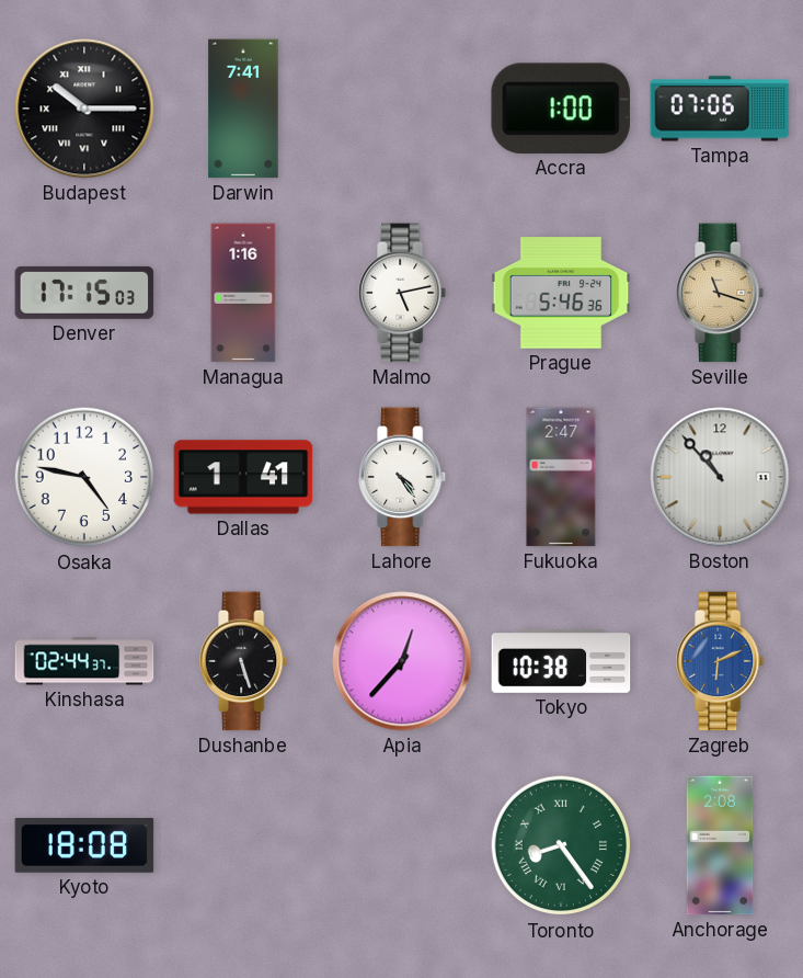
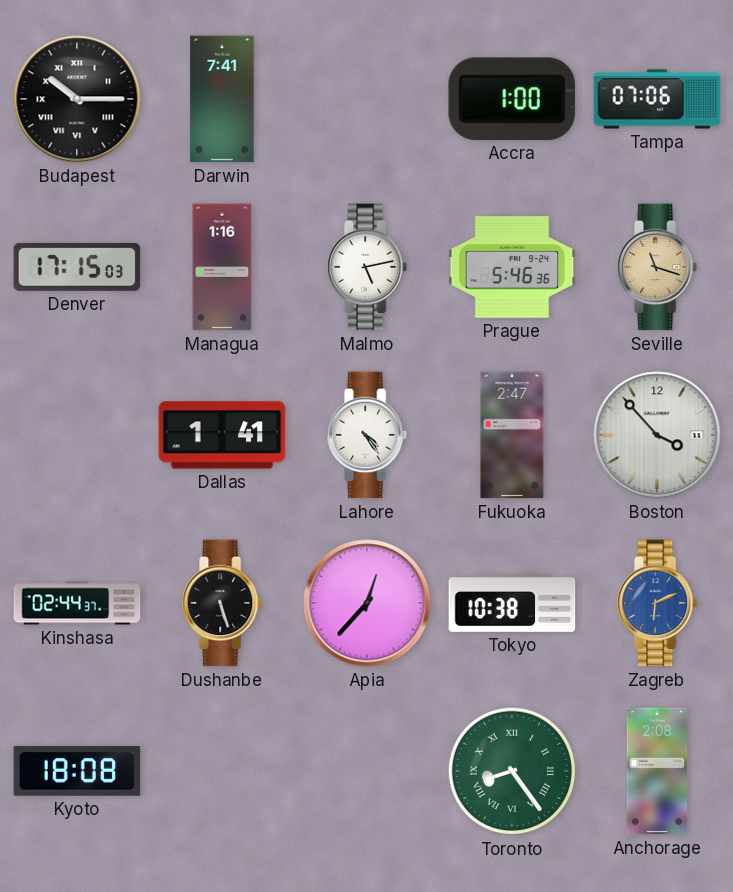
Osaka: 4:47 -> none (84, 477)
Boston: 10:53 -> 3:53 (657, 435)
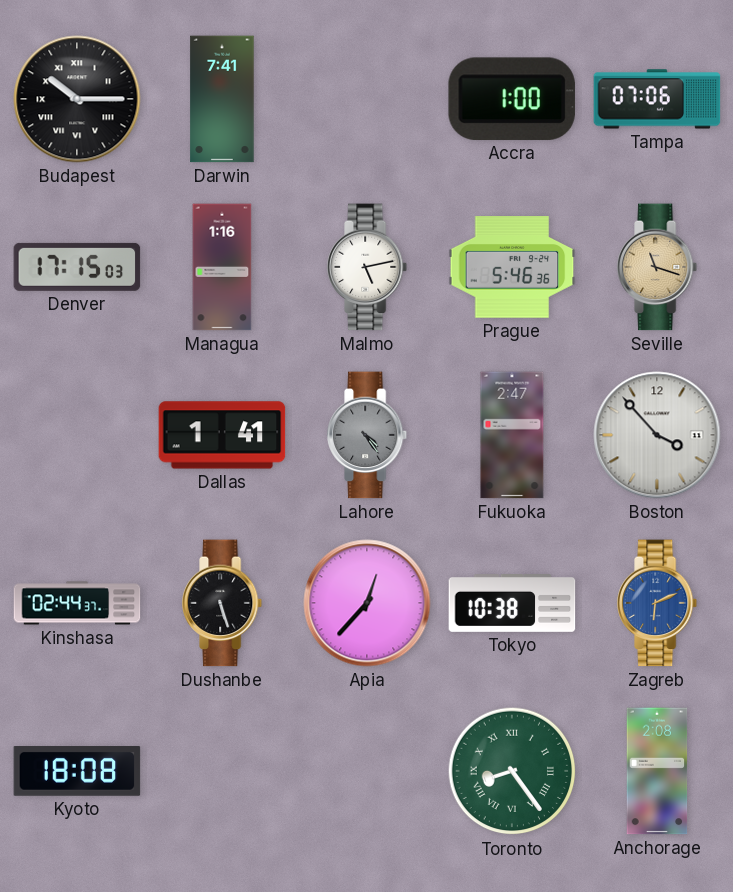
Lahore dial: white -> grey (368, 435)
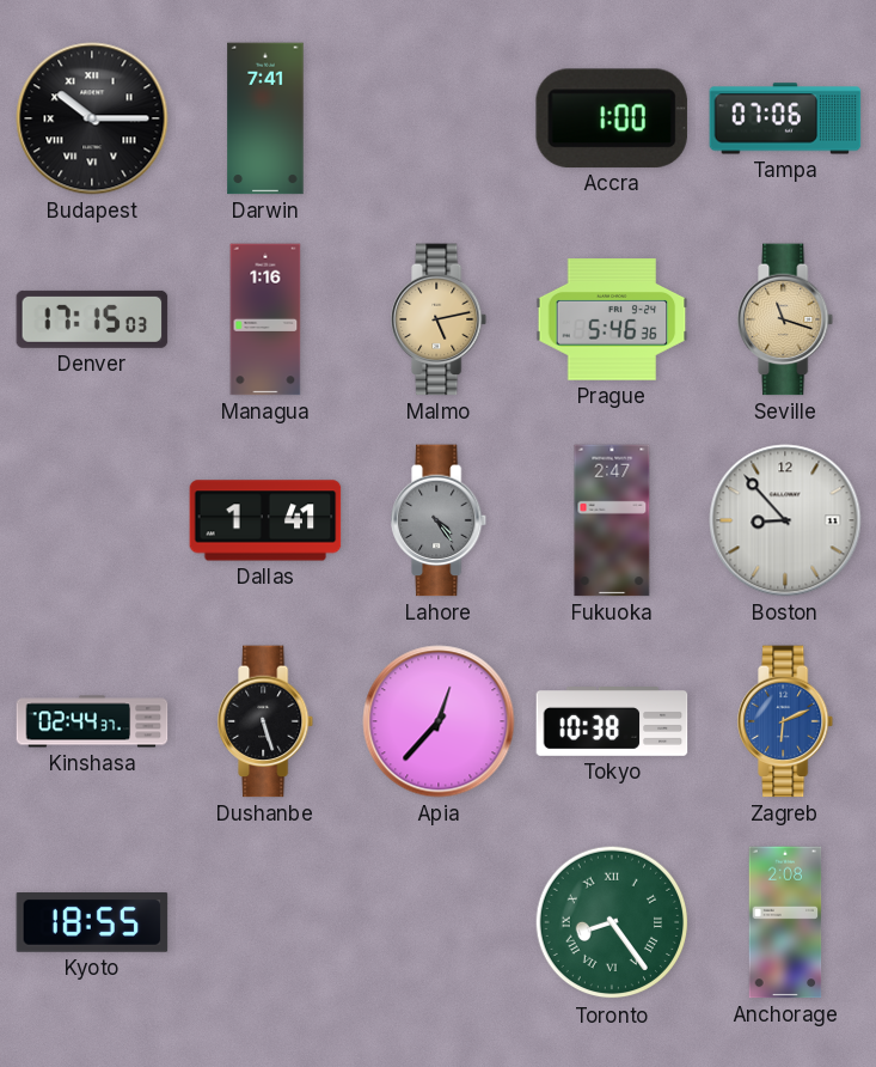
Malmo dial: white -> champagne (440, 319)
Boston: 3:53 -> 8:53 (785, 520)
Kyoto: 18:08 -> 18:55 (92, 923)
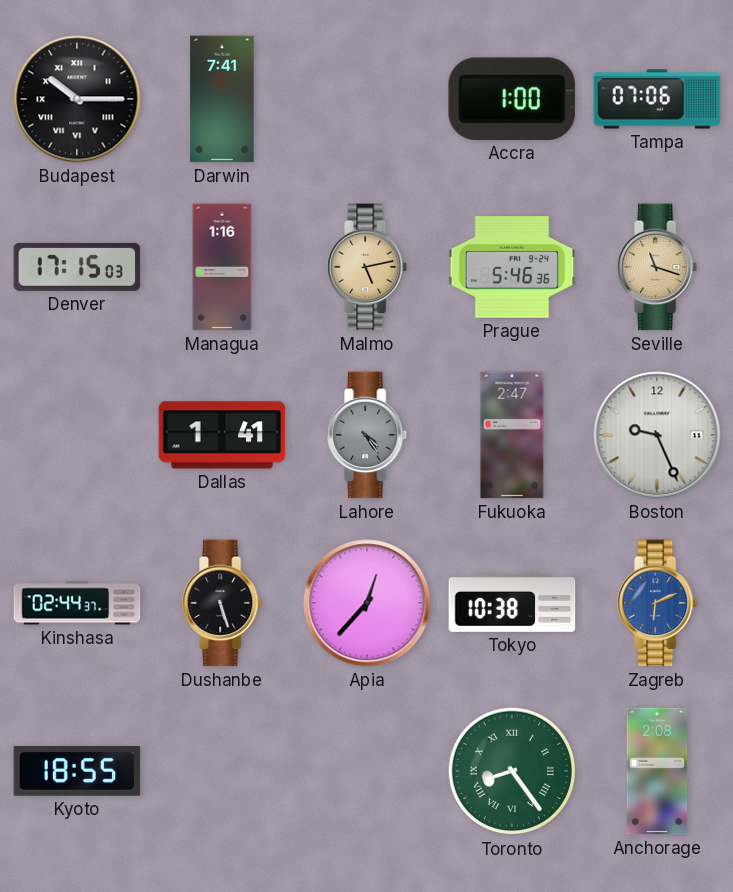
Boston: 8:53 -> 9:26 (657, 435)
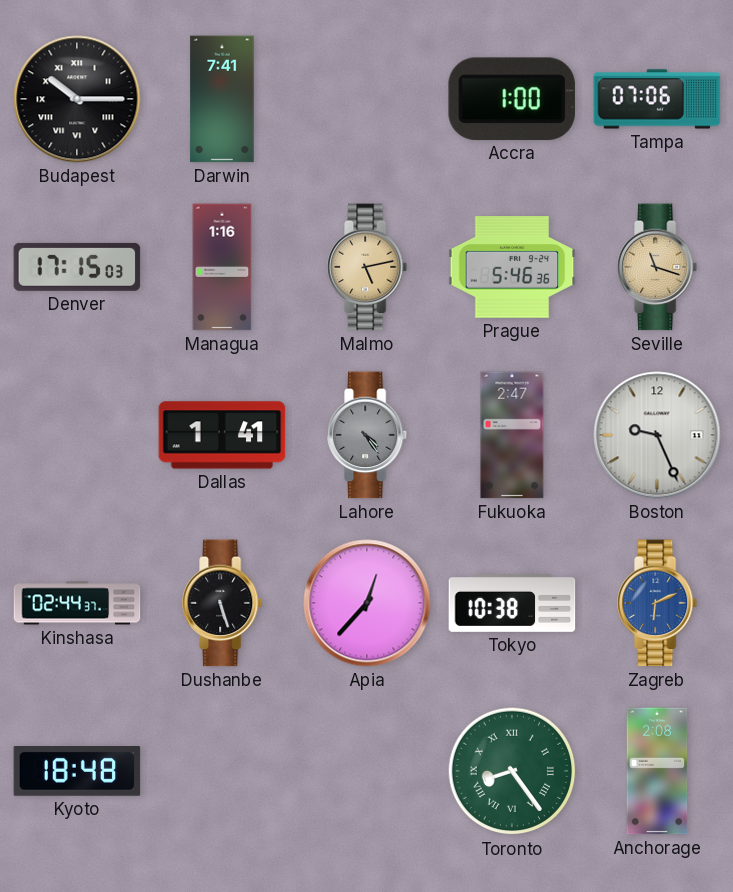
Kyoto: 18:55 -> 18:48 (77, 772)
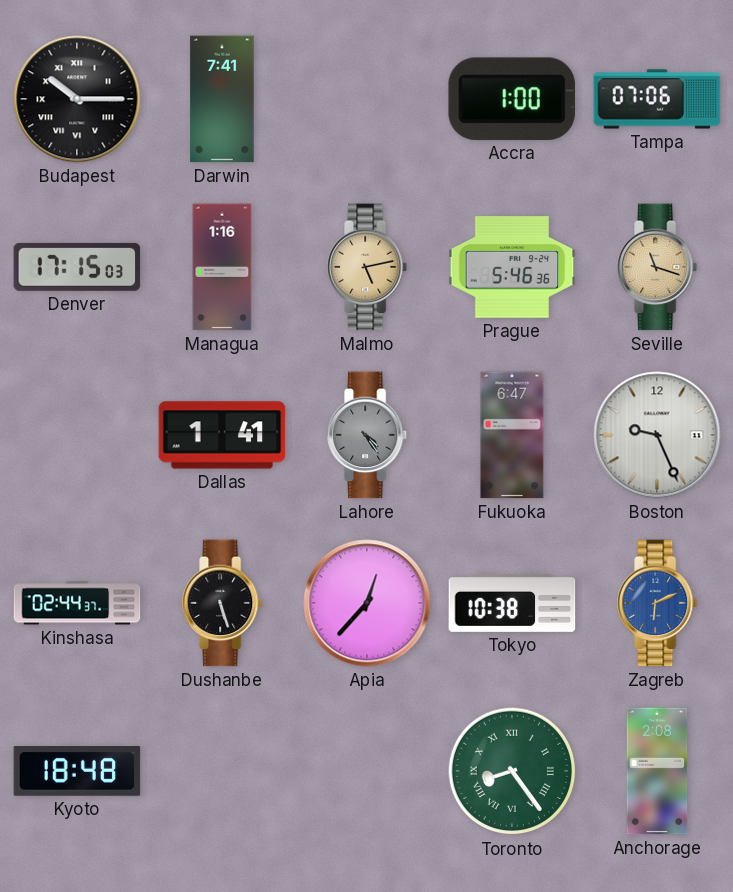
Fukuoka: 2:47 -> 6:47 (512, 435)
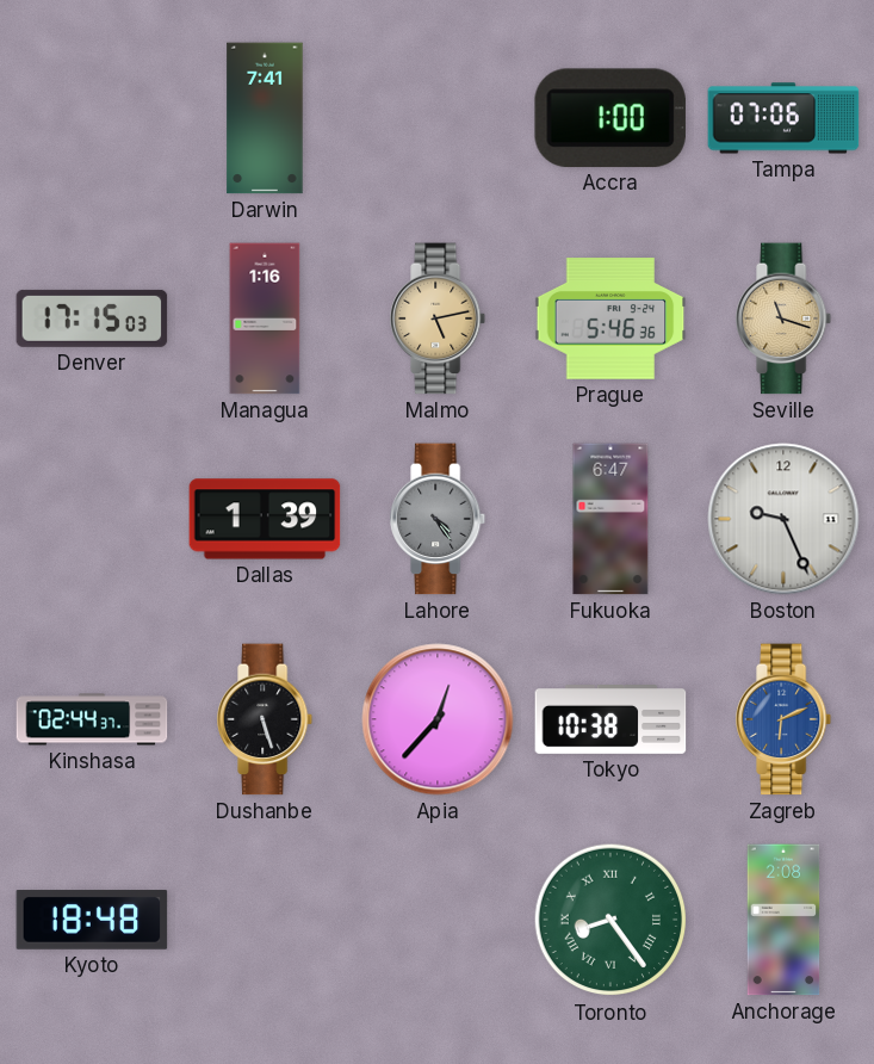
Budapest: 10:15 -> none (77, 99)
Dallas: 1:41 -> 1:39 (265, 519)
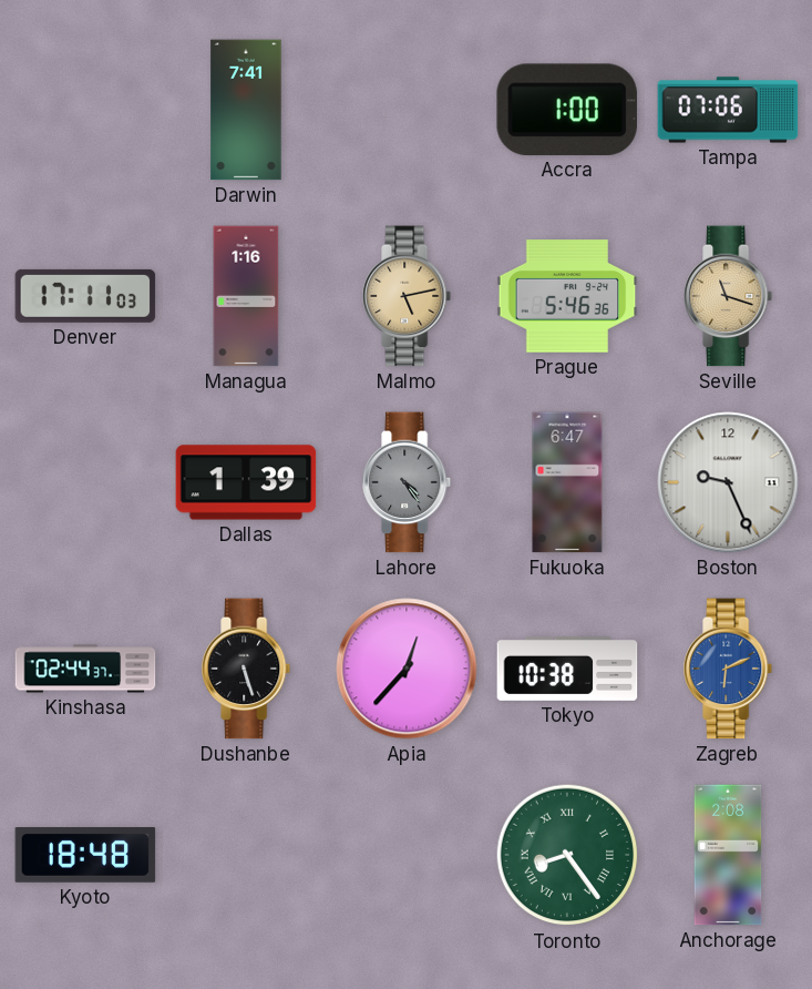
Denver: 17:15 -> 17:11 (85, 296)
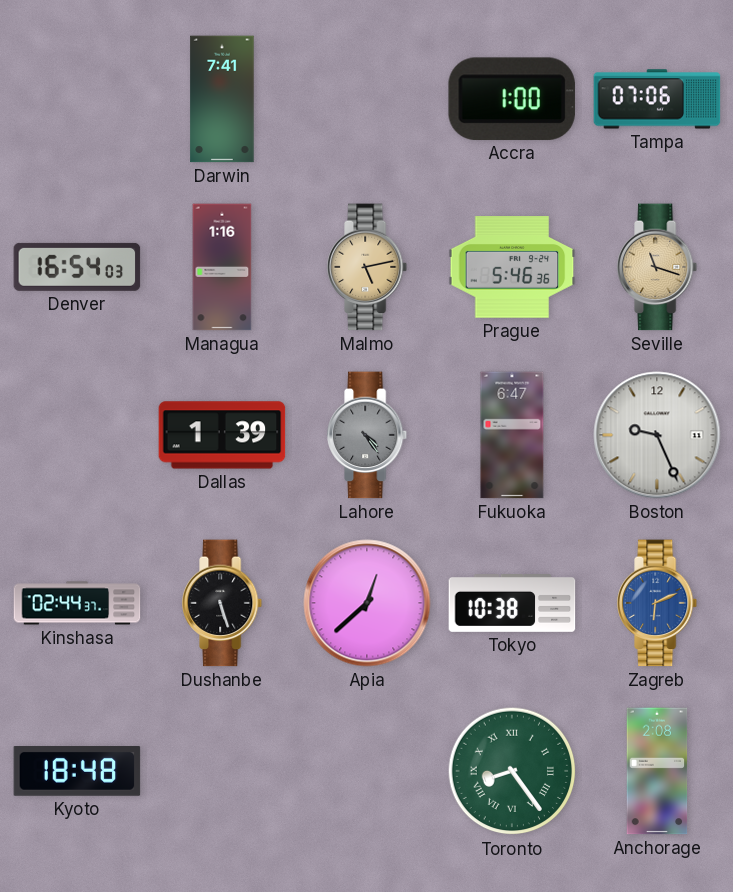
Denver: 17:11 -> 16:54 (77, 267)
Apia: 12:37 -> 12:38 (367, 603)
